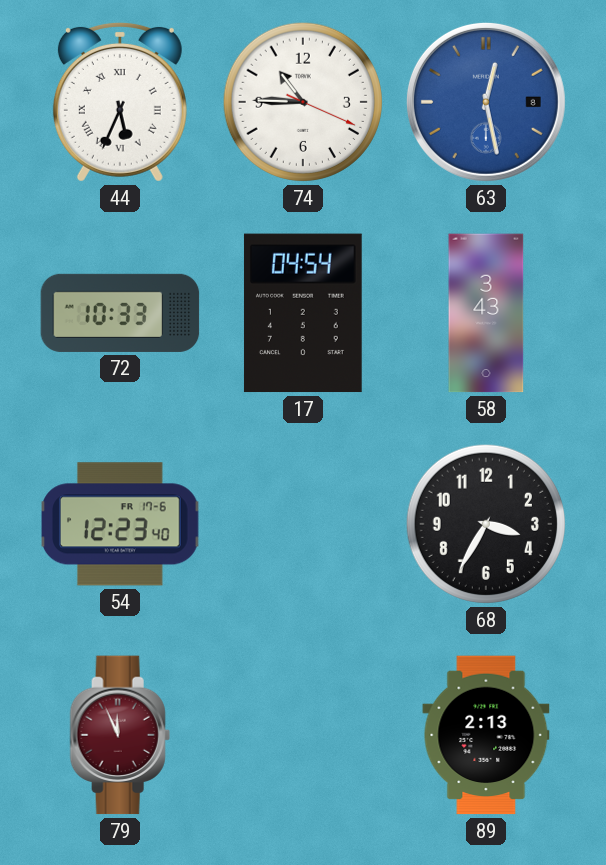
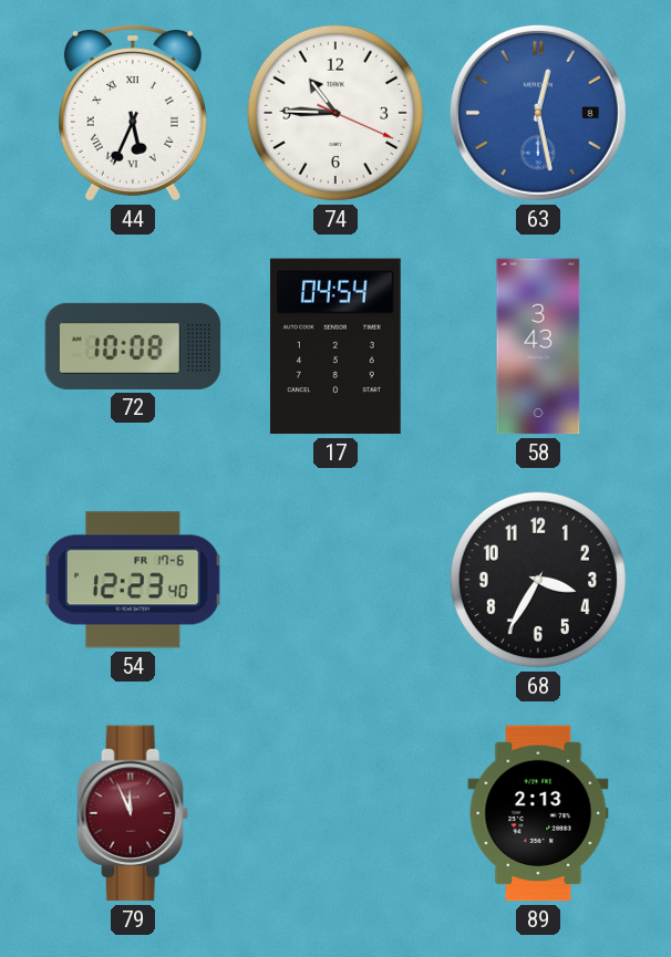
72: 10:33 -> 10:08 (133, 346)
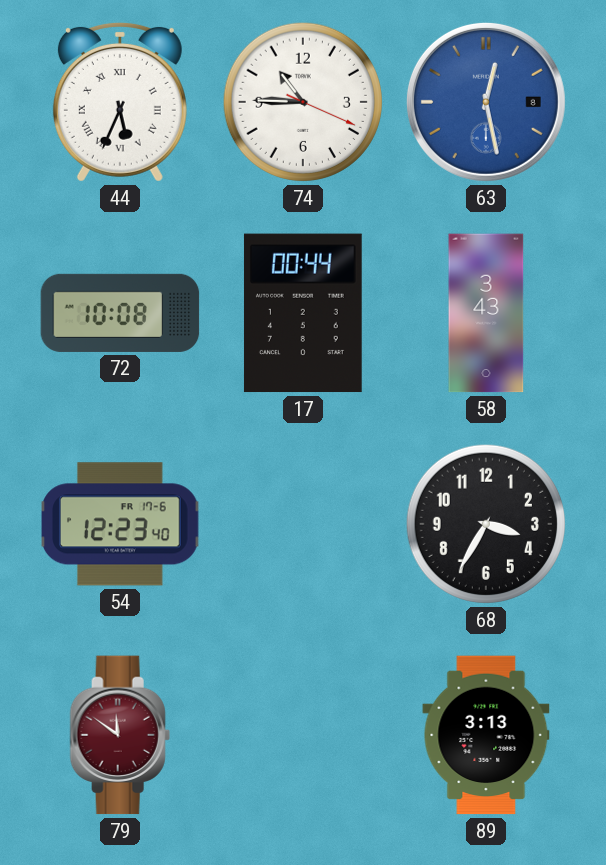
17: 04:54 -> 00:44 (303, 313)
79: 11:56 -> 11:51 (120, 735)
89: 2:13 -> 3:13 (486, 735)
